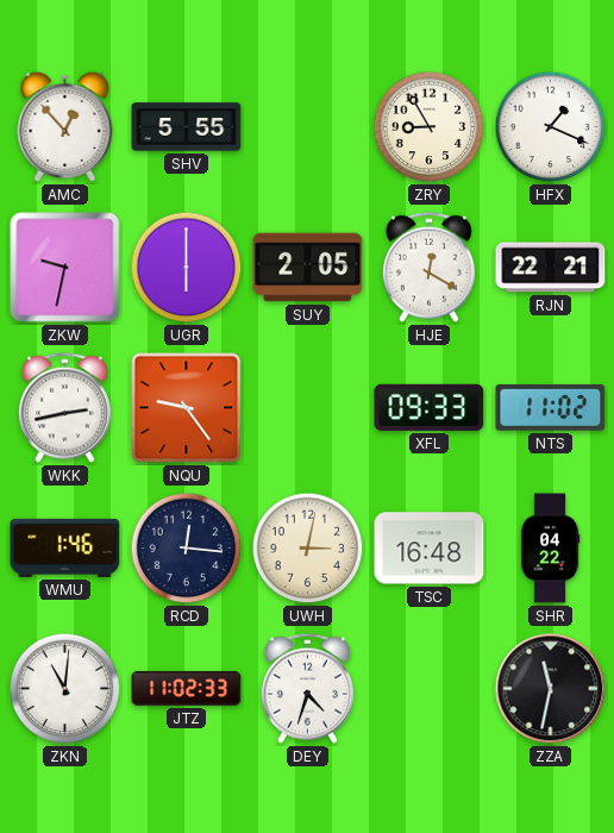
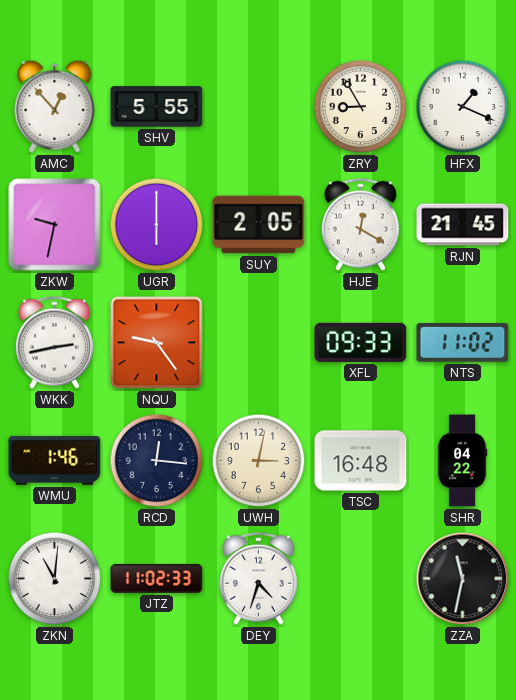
RJN: 22:21 -> 21:45 (463, 225)
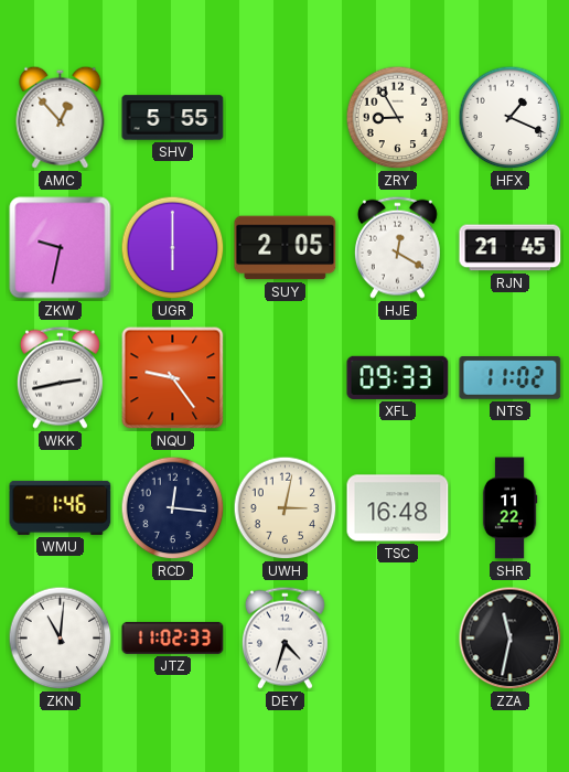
SHR: 04:22 -> 11:22 (509, 508)
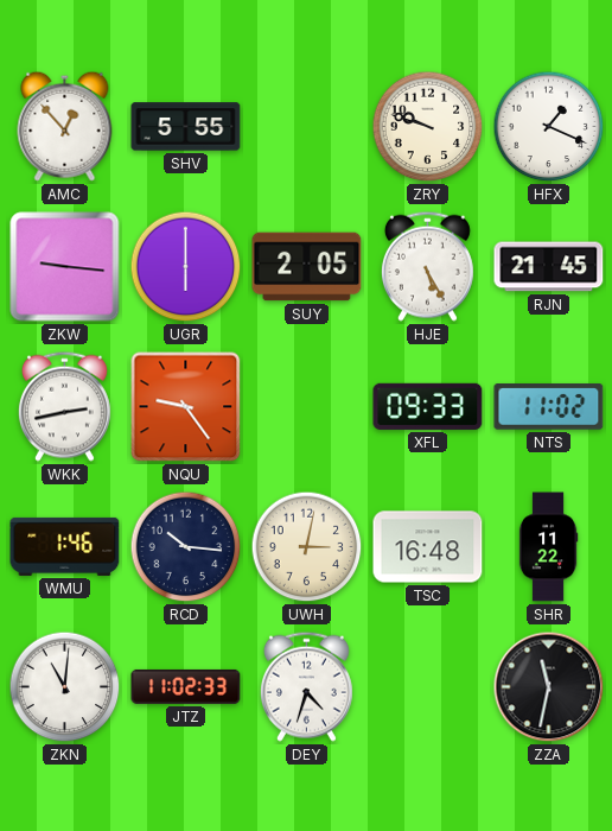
ZRY: 8:55 -> 9:48 (428, 127)
ZKW: 9:32 -> 9:16 (65, 267)
HJE: 12:20 -> 5:25 (427, 266)
RCD: 12:16 -> 10:16 (186, 547)
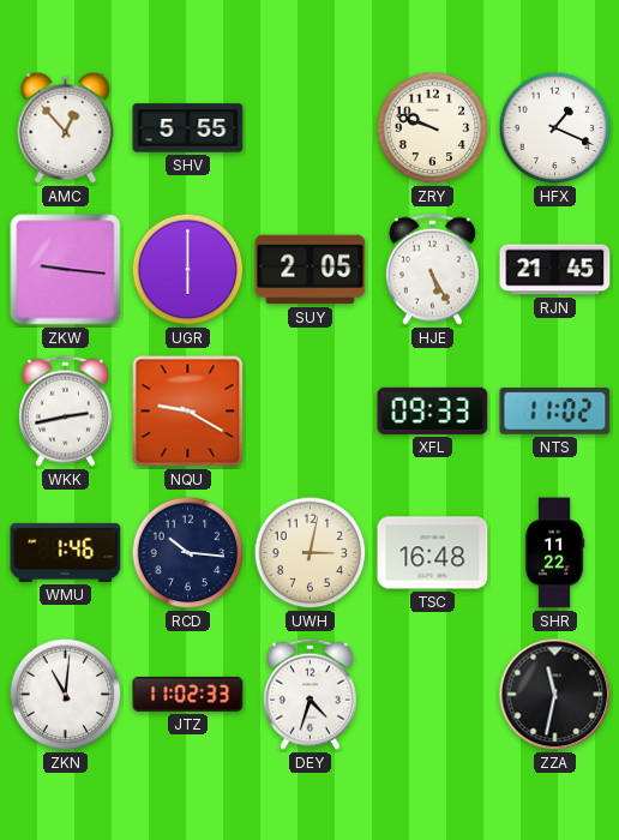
NQU: 9:24 -> 9:20 (188, 412)
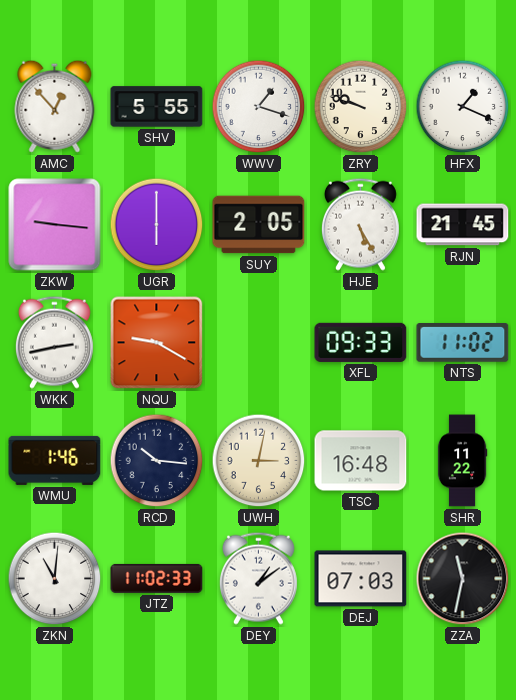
WWV: none -> 1:18 (259, 107)
DEY: 4:33 -> 1:09 (258, 578)
DEJ: none -> 07:03 (361, 579)
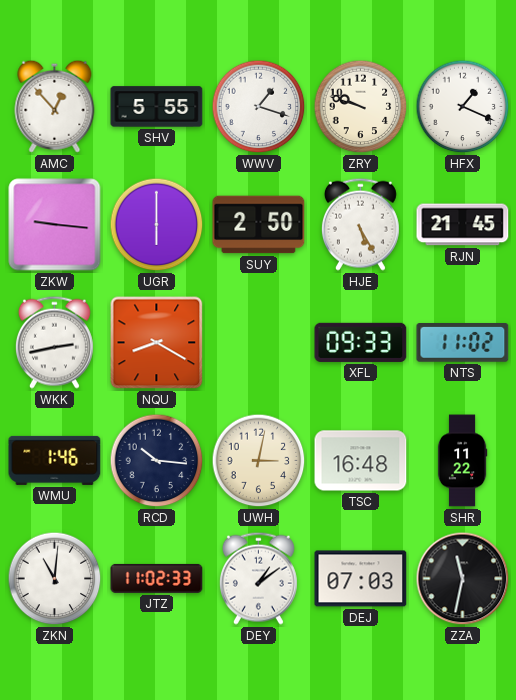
SUY: 2:05 -> 2:50 (259, 225)
NQU: 9:20 -> 8:20 (157, 343)
